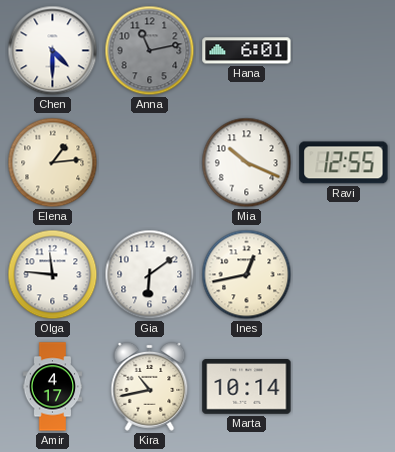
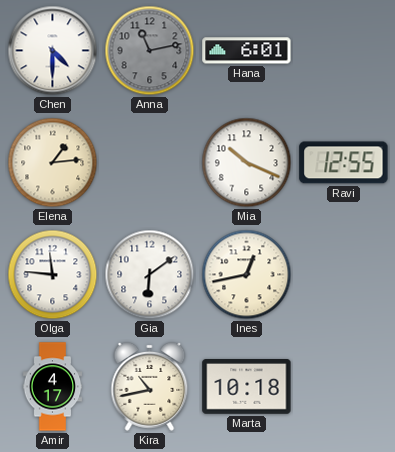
Marta: 10:14 -> 10:18 (247, 387)
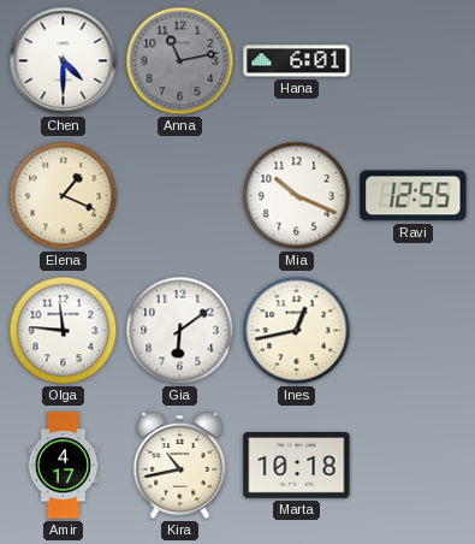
Elena: 1:14 -> 1:19 (64, 196)
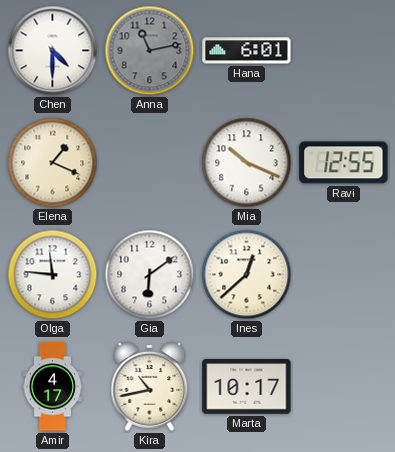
Ines: 12:43 -> 12:38 (247, 275)
Marta: 10:18 -> 10:17 (247, 387)
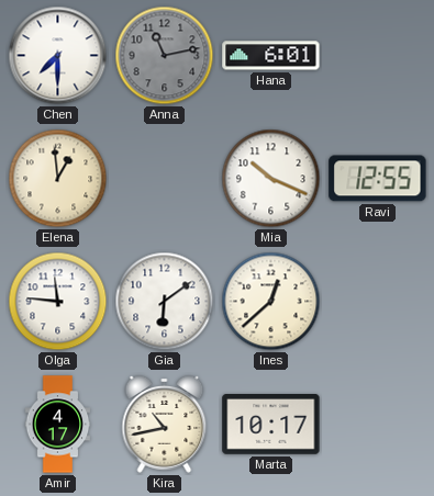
Chen: 4:30 -> 7:30 (58, 56)
Elena: 1:19 -> 12:59 (58, 179)
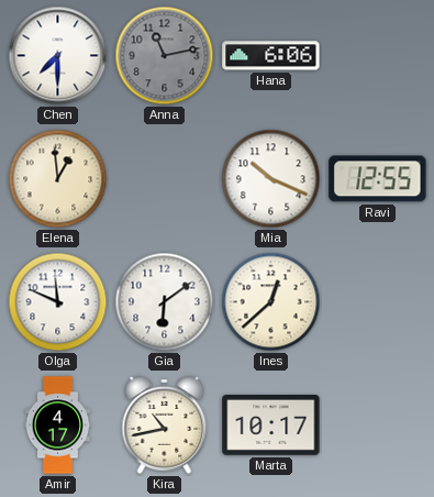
Hana: 6:01 -> 6:06 (271, 56)
Olga: 11:46 -> 11:49 (58, 302)
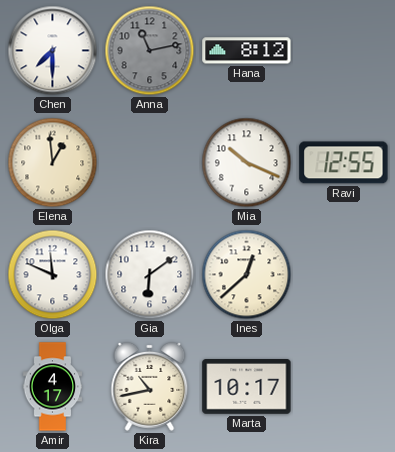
Hana: 6:06 -> 8:12 (247, 51)
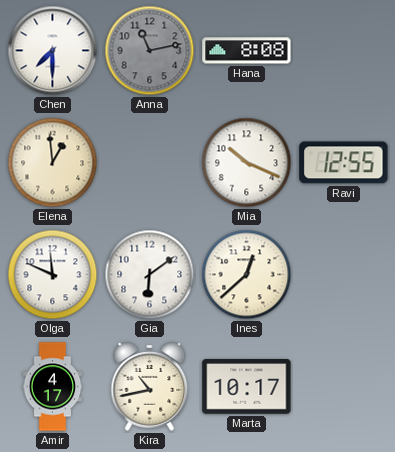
Hana: 8:12 -> 8:08 (247, 51)
